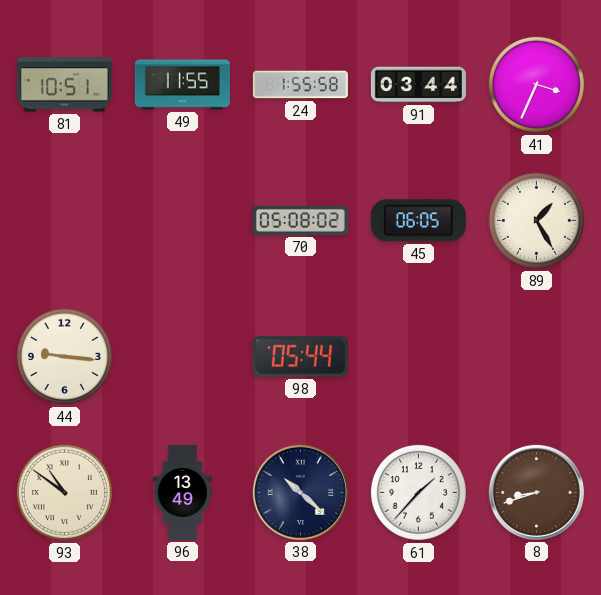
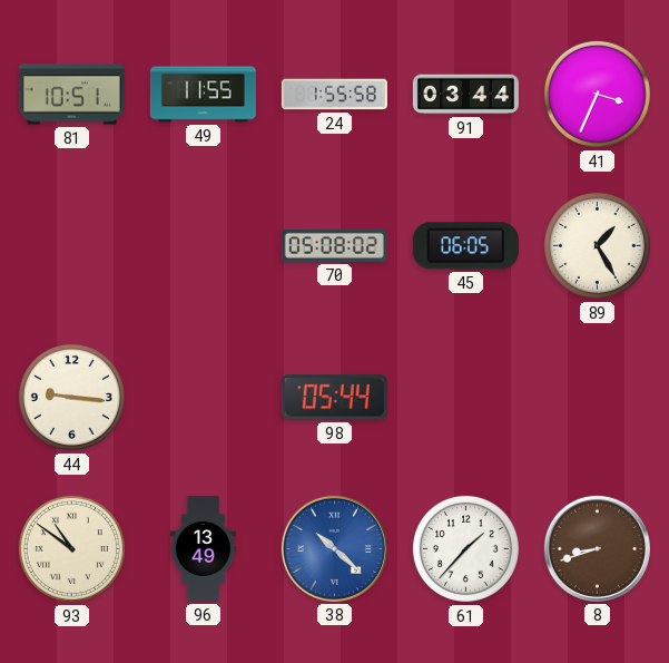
38 dial: navy -> blue (334, 548)
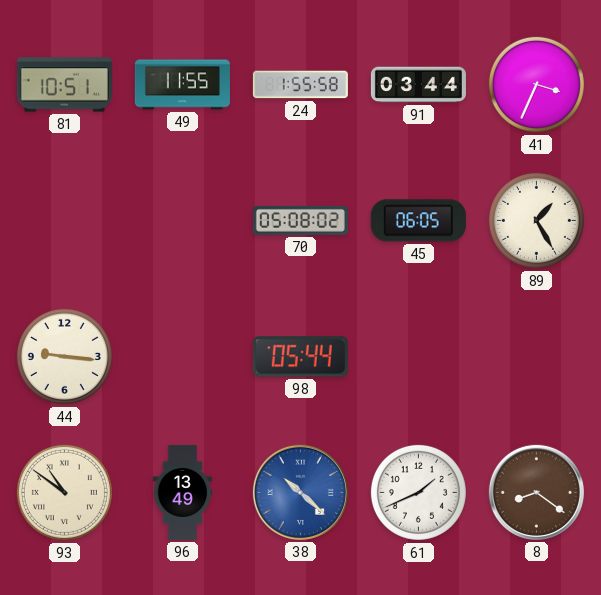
61: 1:37 -> 1:41 (418, 492)
8: 8:42 -> 8:21 (536, 492)
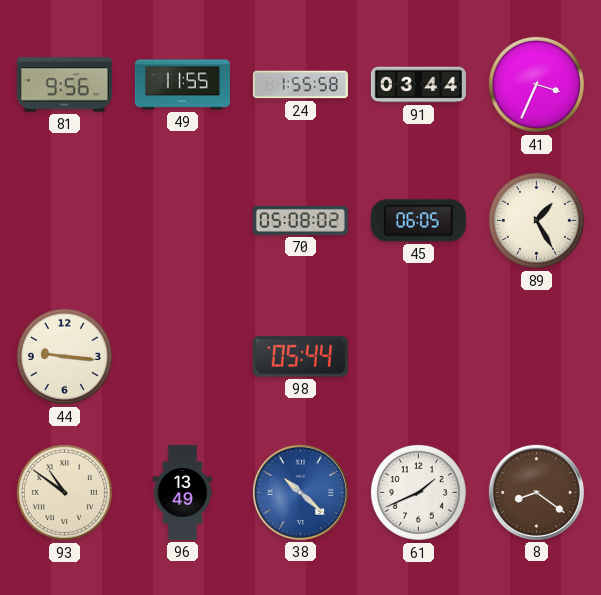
81: 10:51 -> 9:56 (64, 85)
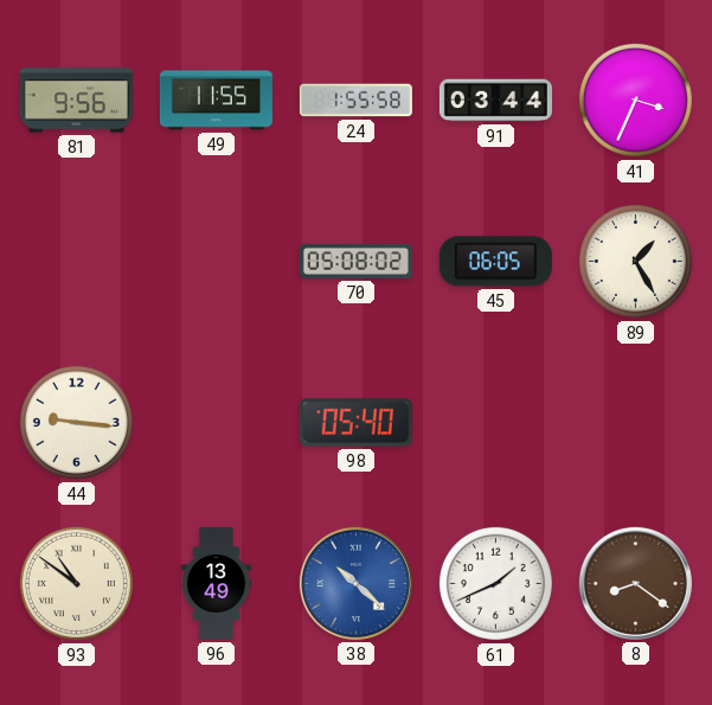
98: 05:44 -> 05:40 (355, 423)
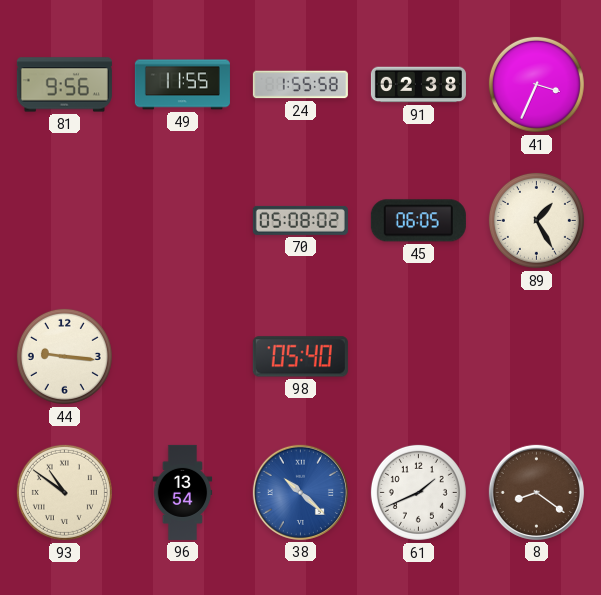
91: 03:44 -> 02:38 (418, 85)
96: 13:49 -> 13:54 (183, 492)
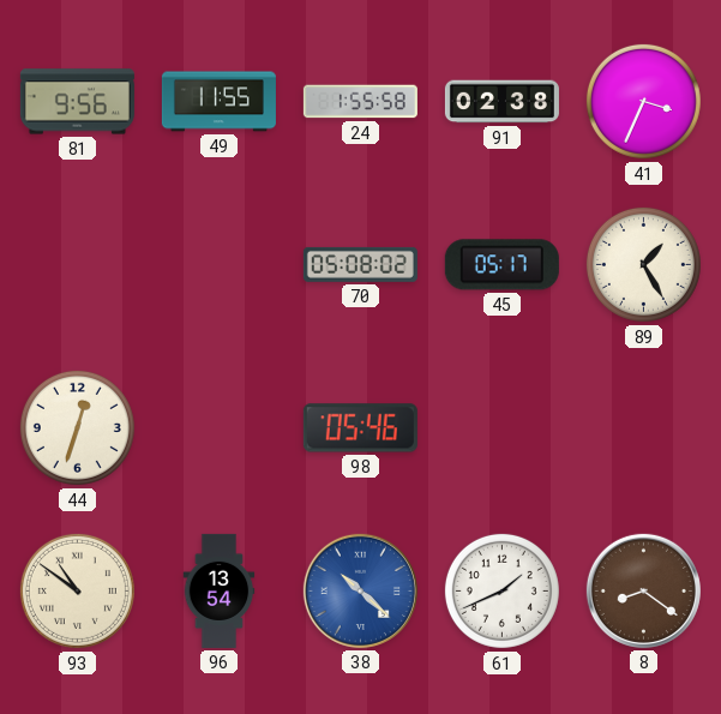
45: 06:05 -> 05:17 (501, 265)
44: 9:16 -> 12:33 (77, 427)
98: 05:40 -> 05:46 (360, 428)
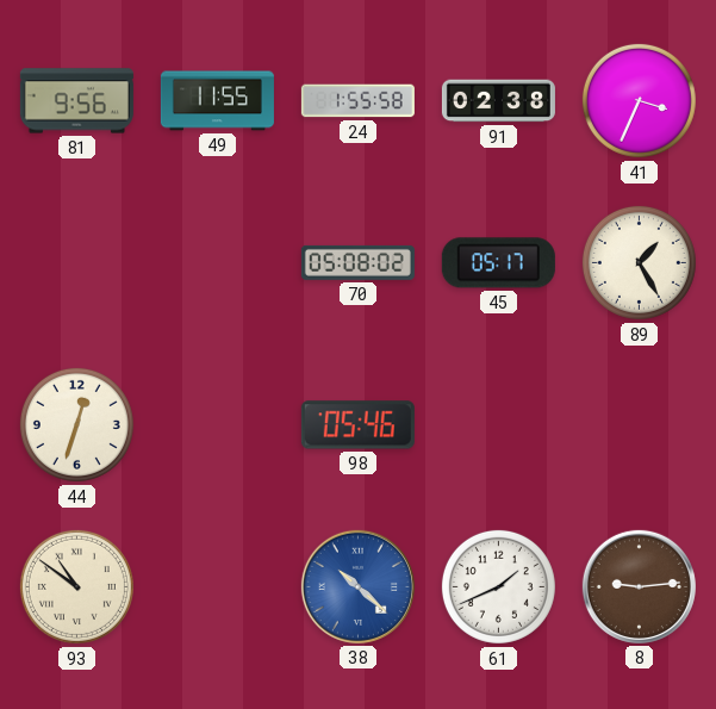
96: 13:54 -> none (220, 590)
8: 8:21 -> 9:14 (639, 586)
